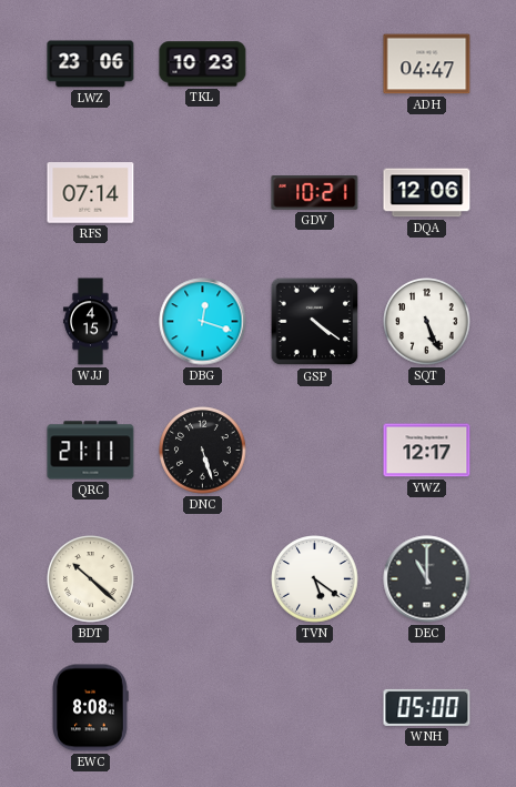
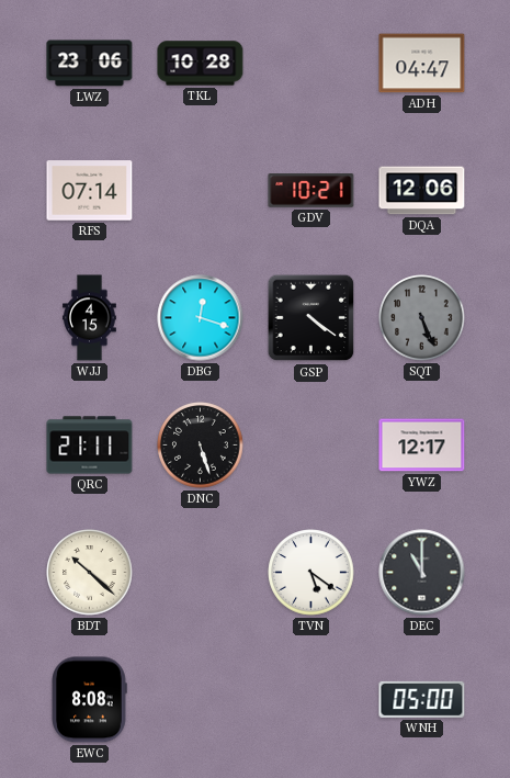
TKL: 10:23 -> 10:28 (201, 64)
SQT dial: white -> grey (422, 318)
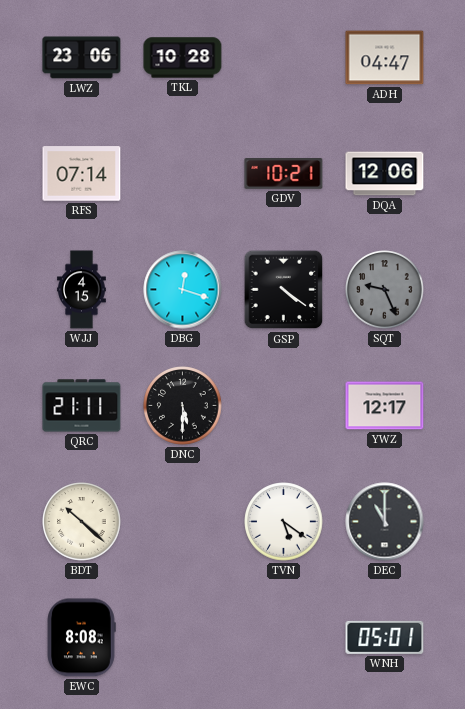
SQT: 5:26 -> 9:26 (385, 290)
DNC: 5:27 -> 5:30 (183, 406)
WNH: 05:00 -> 05:01 (385, 637)
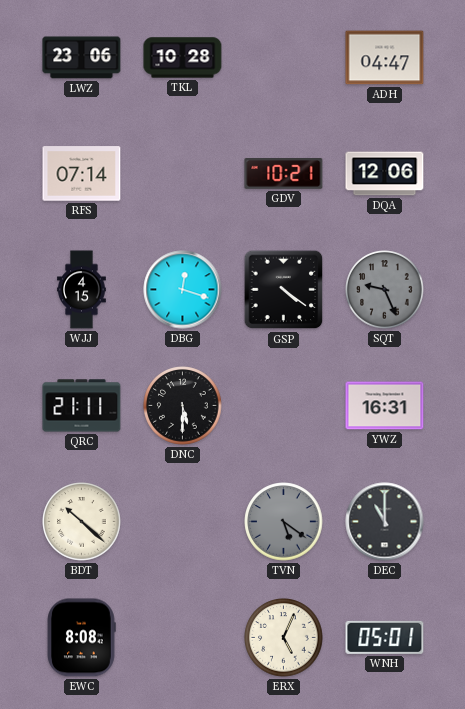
YWZ: 12:17 -> 16:31 (385, 406)
TVN dial: white -> grey (284, 522)
ERX: none -> 5:04 (284, 638)
